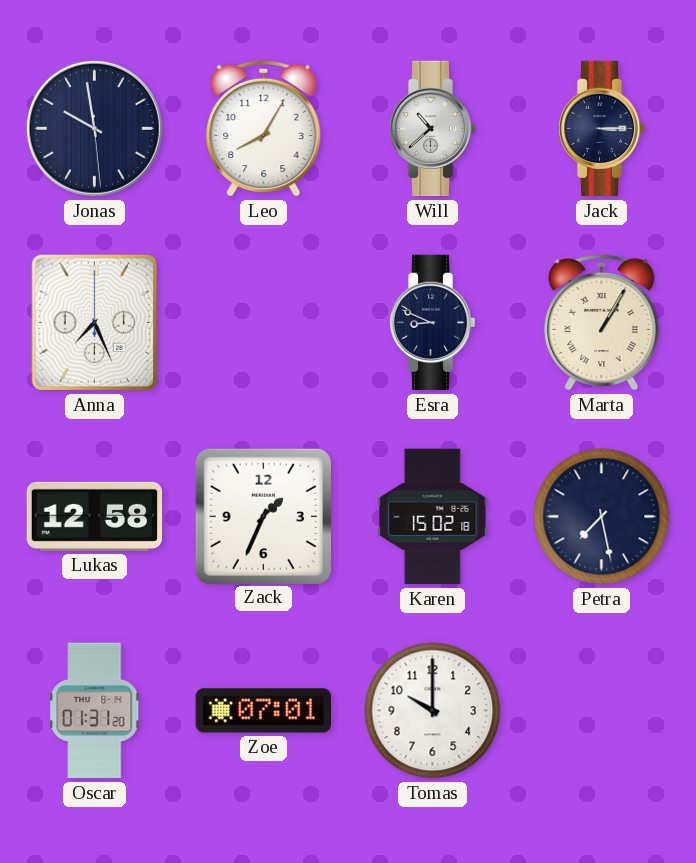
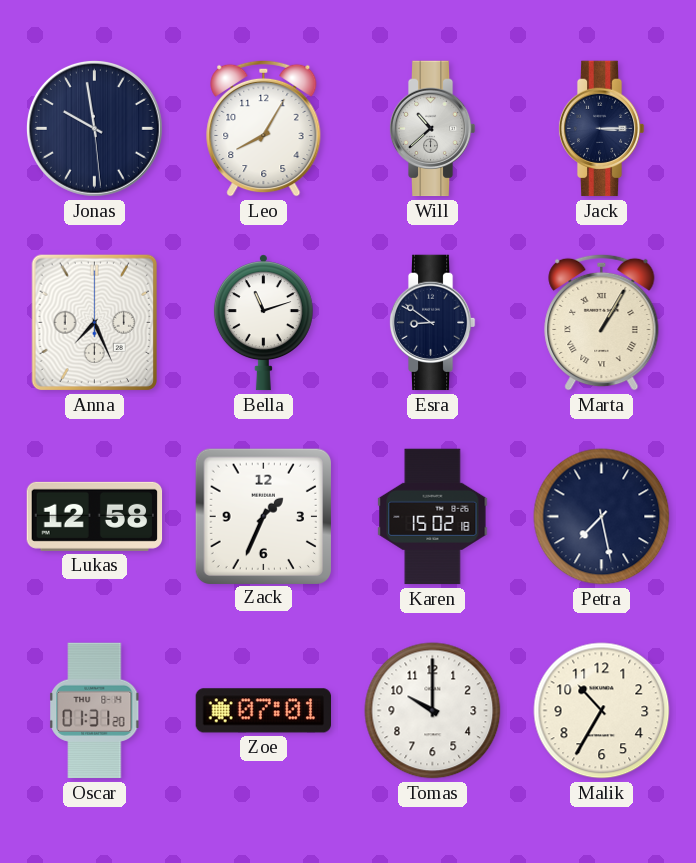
Bella: none -> 11:12 (263, 323)
Esra: 8:49 -> 8:51 (432, 323)
Malik: none -> 10:35 (602, 711)
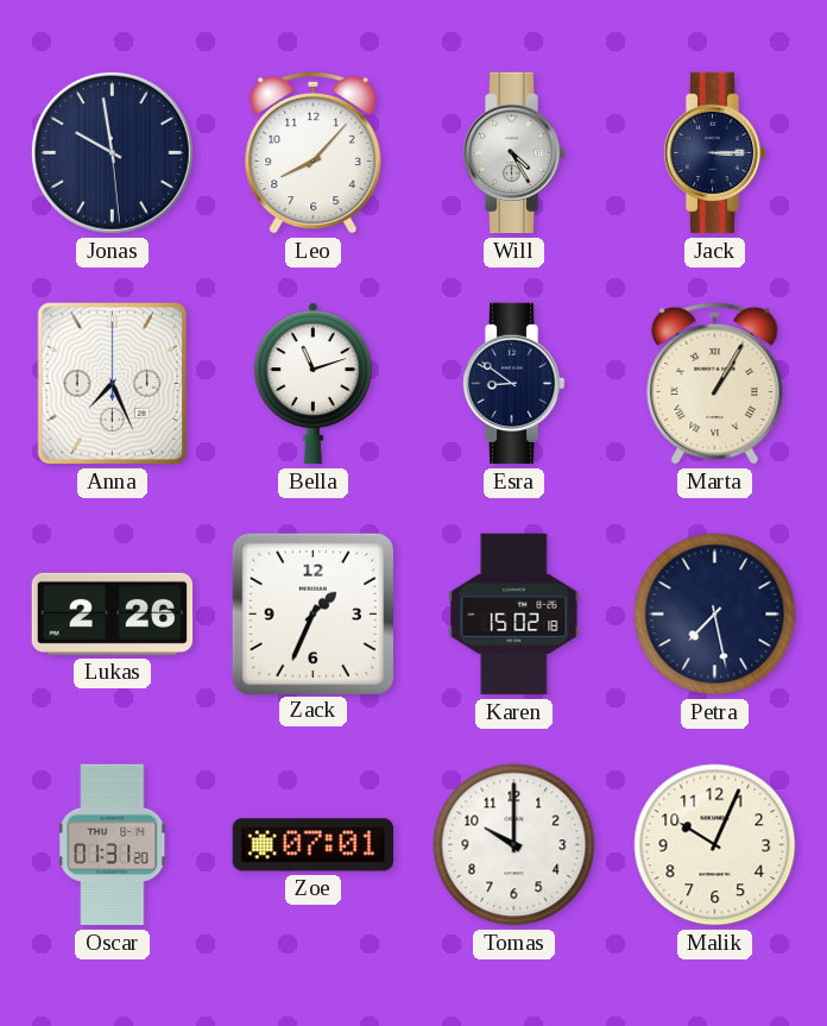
Leo: 8:05 -> 8:07 (314, 152)
Will: 10:38 -> 4:25 (513, 153)
Lukas: 12:58 -> 2:26 (113, 613)
Malik: 10:35 -> 10:04 (715, 845)
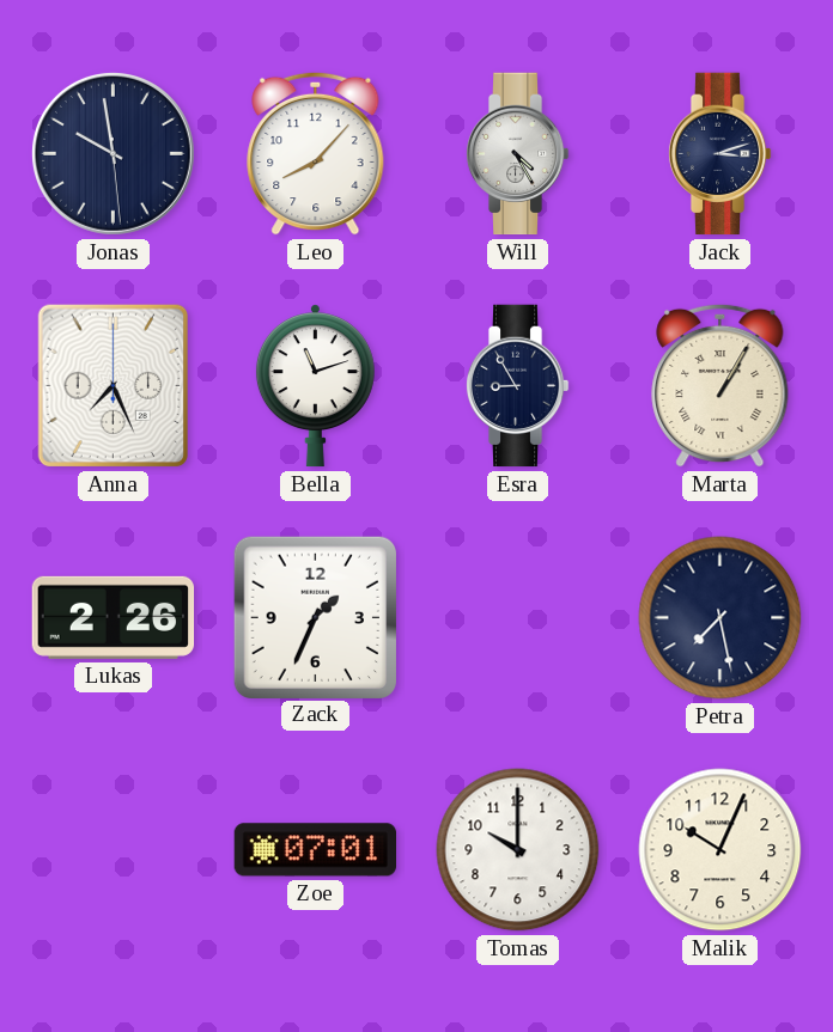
Jack: 3:15 -> 3:12 (719, 154)
Esra: 8:51 -> 8:55 (517, 386)
Karen: 15:02 -> none (514, 615)
Oscar: 01:31 -> none (113, 845)
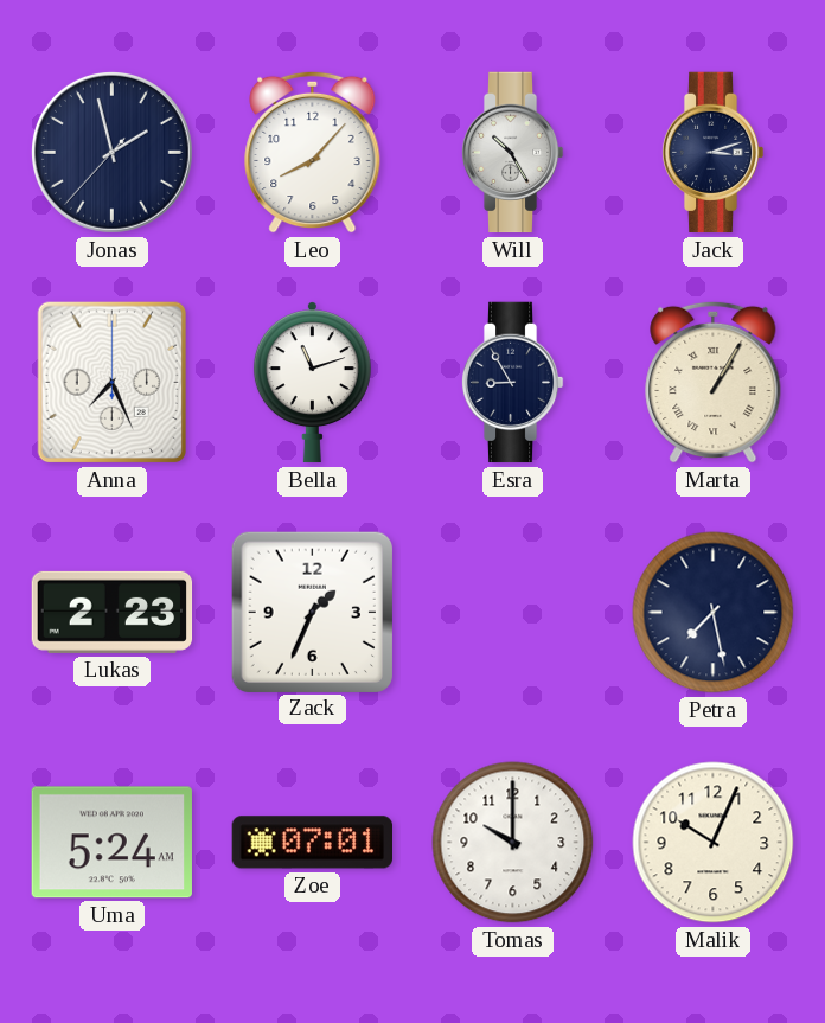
Jonas: 9:58 -> 1:57 (111, 152)
Will: 4:25 -> 10:25 (512, 153)
Lukas: 2:26 -> 2:23 (113, 612)
Uma: none -> 5:24 (111, 843)
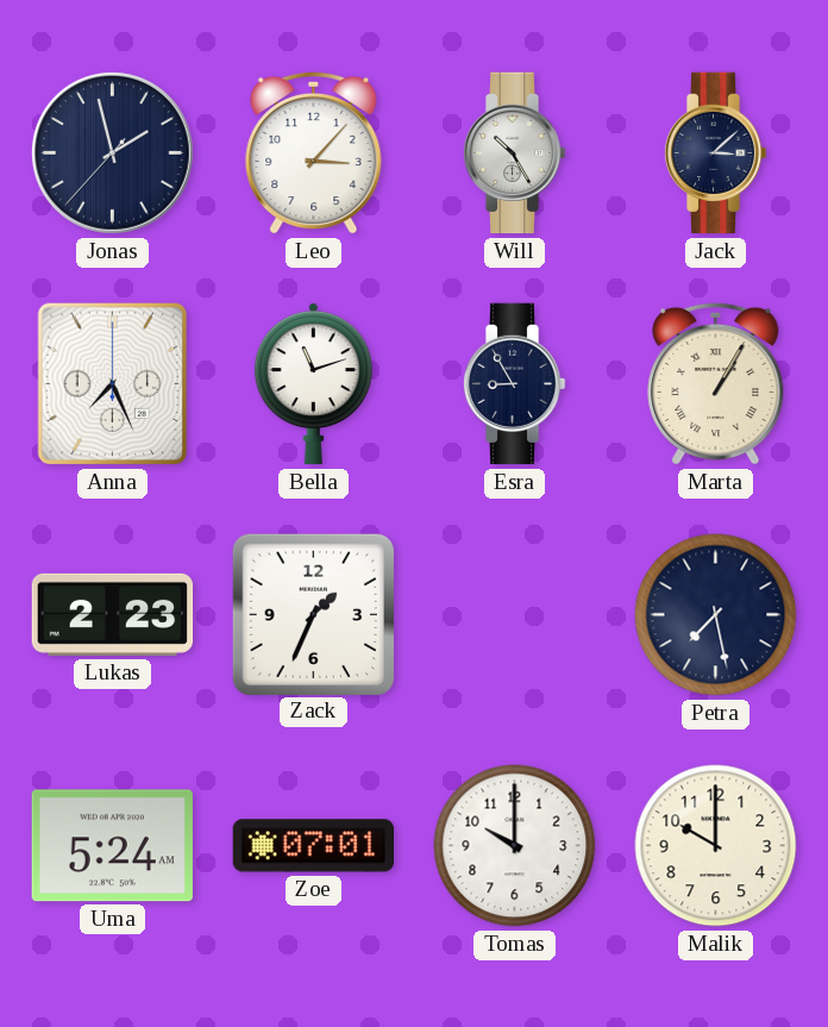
Leo: 8:07 -> 3:07 (314, 152)
Jack: 3:12 -> 3:08 (715, 154)
Malik: 10:04 -> 10:00 (716, 846)
